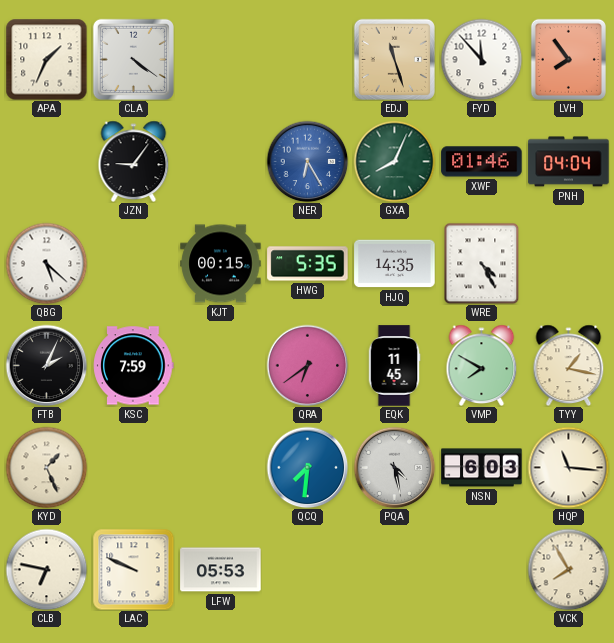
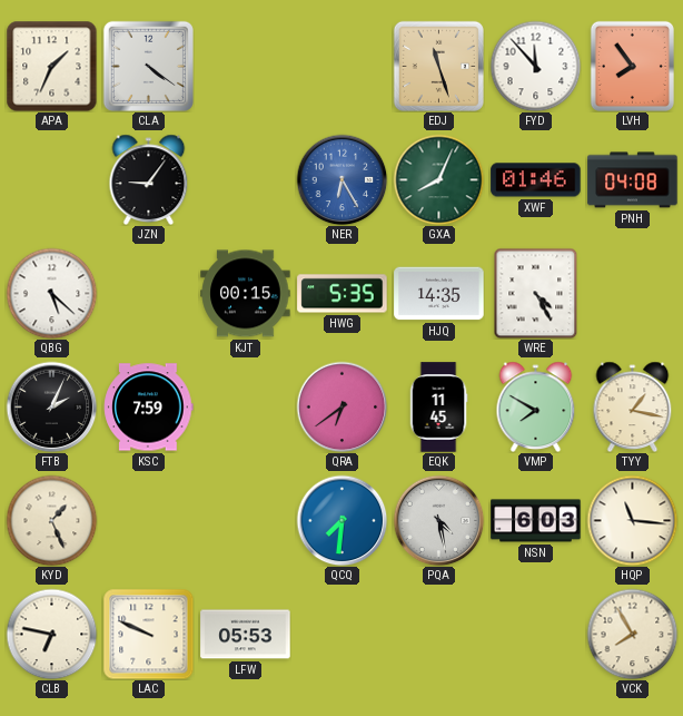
PNH: 04:04 -> 04:08 (633, 180)
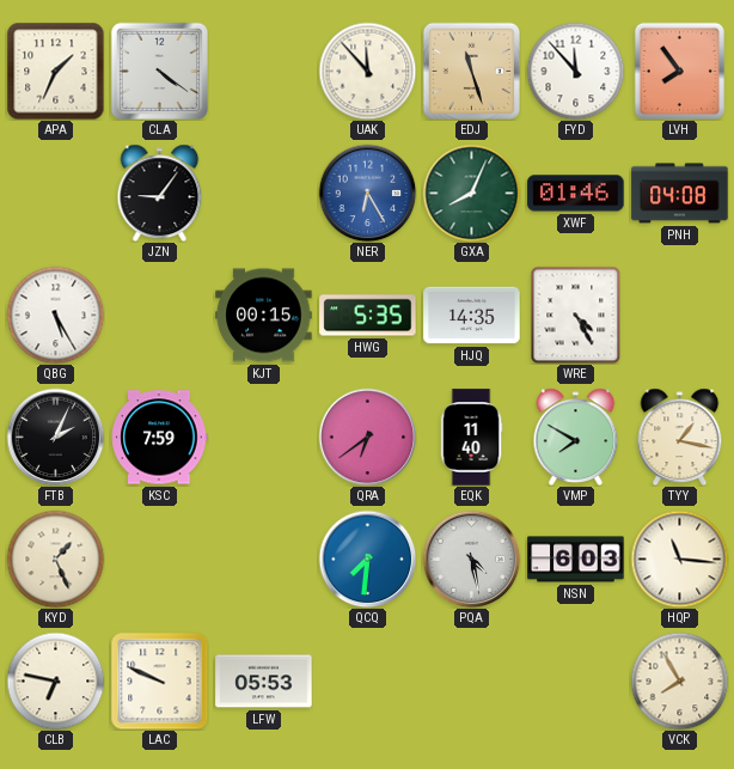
UAK: none -> 11:53 (367, 71)
QBG: 5:22 -> 5:25 (55, 315)
EQK: 11:45 -> 11:40 (471, 438)
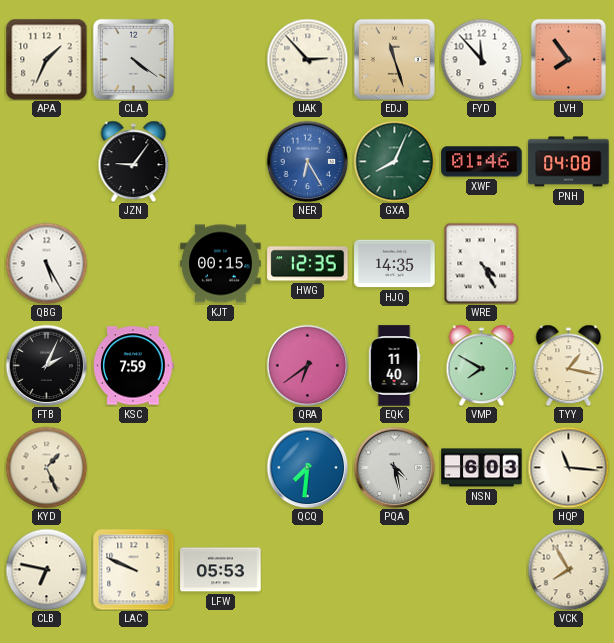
UAK: 11:53 -> 2:53 (307, 59)
HWG: 5:35 -> 12:35 (308, 264)
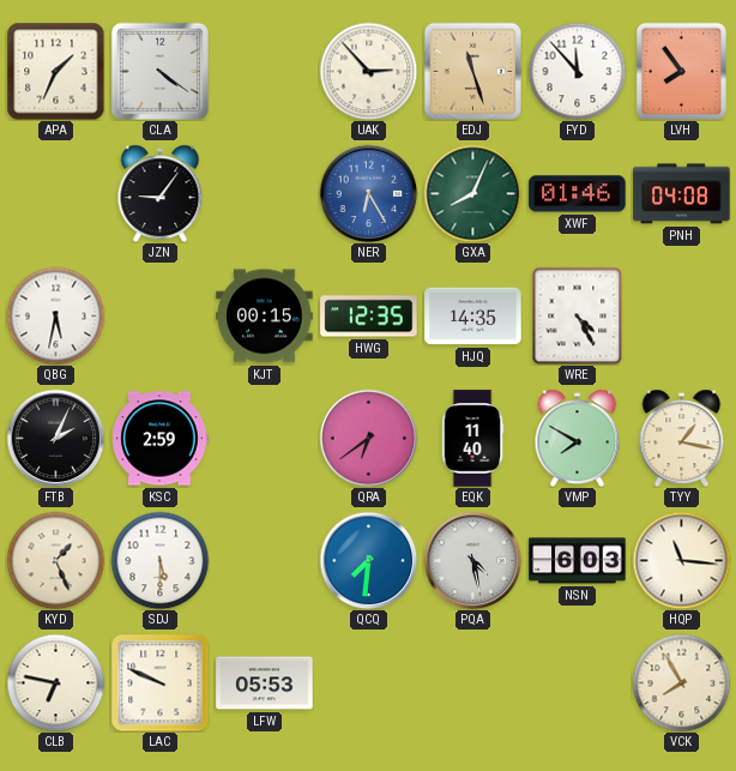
QBG: 5:25 -> 5:32 (55, 315)
KSC: 7:59 -> 2:59 (161, 439)
SDJ: none -> 5:30 (159, 560)
